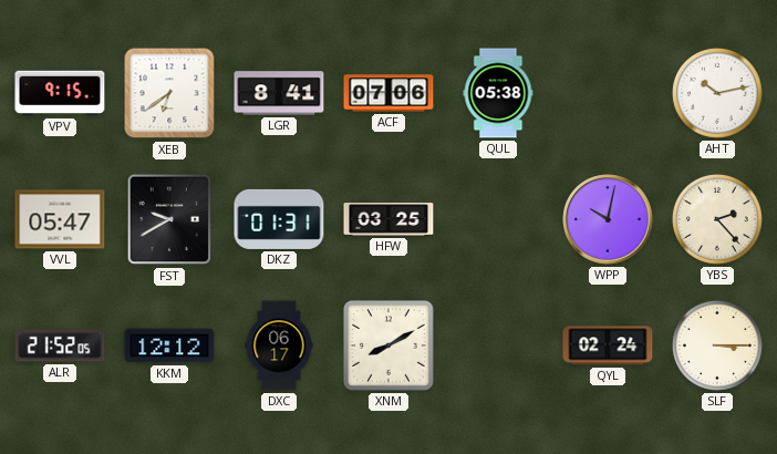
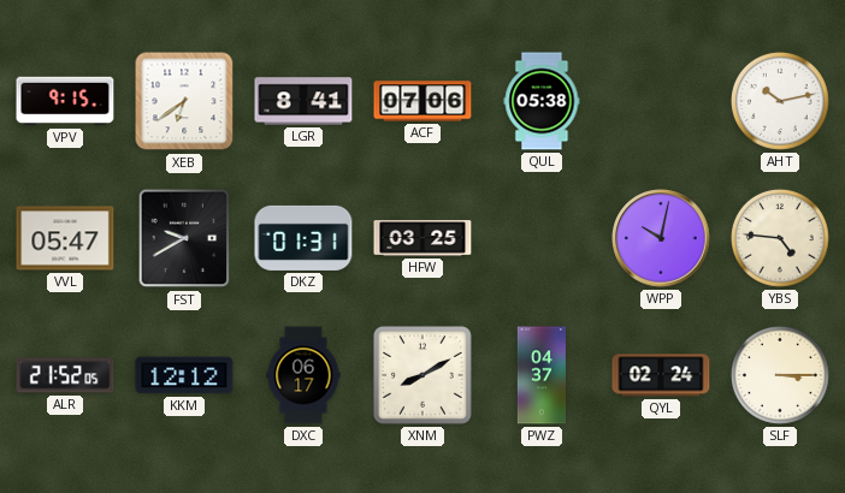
YBS: 2:23 -> 4:46 (780, 238)
PWZ: none -> 04:37 (542, 375)
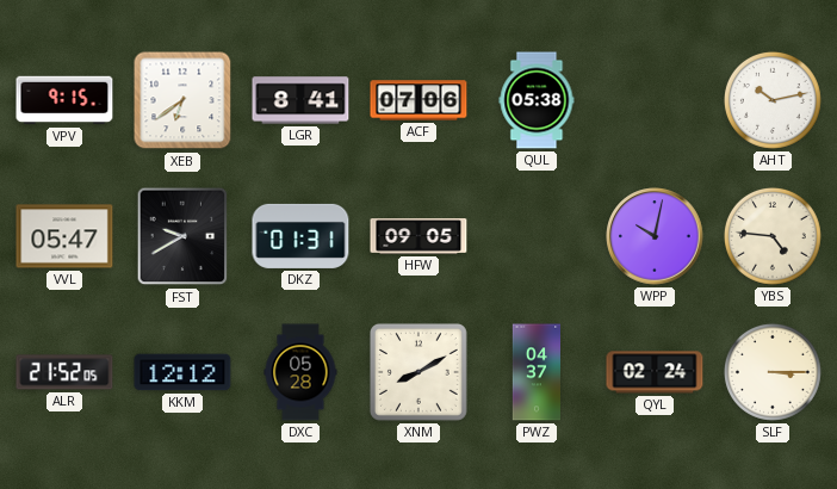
HFW: 03:25 -> 09:05 (418, 236)
DXC: 06:17 -> 05:28 (300, 372)
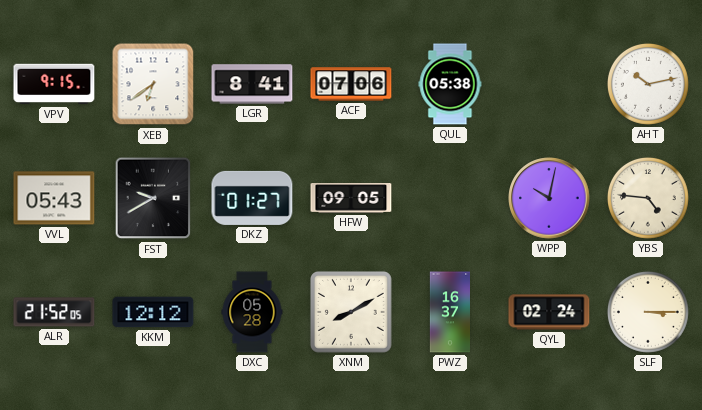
VVL: 05:47 -> 05:43 (54, 198)
DKZ: 01:31 -> 01:27 (252, 198)
PWZ: 04:37 -> 16:37 (450, 312)
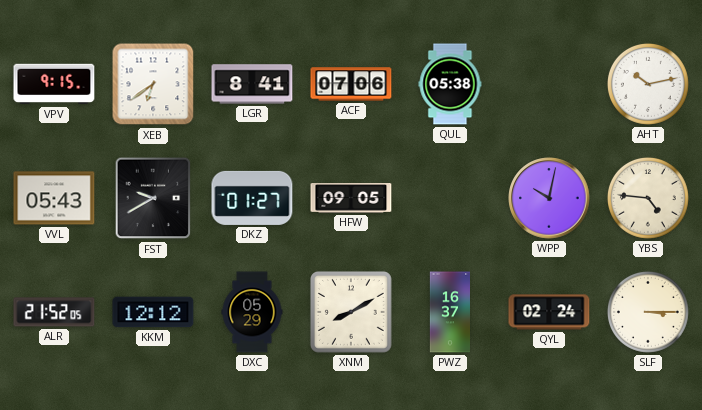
DXC: 05:28 -> 05:29 (252, 312)
